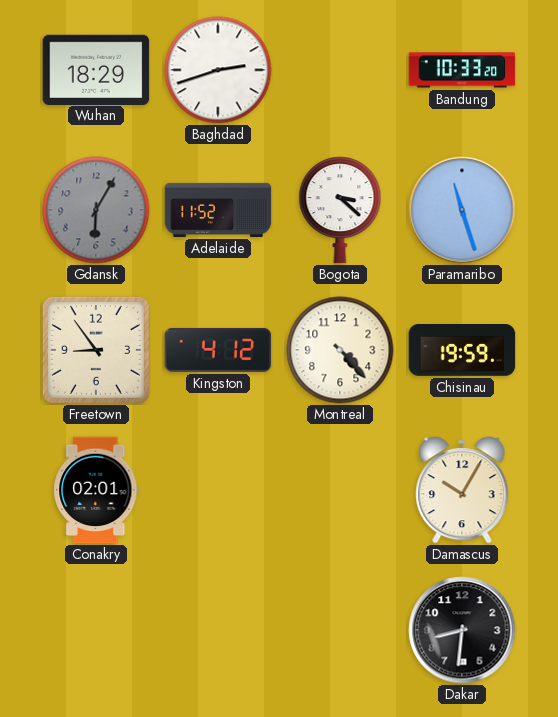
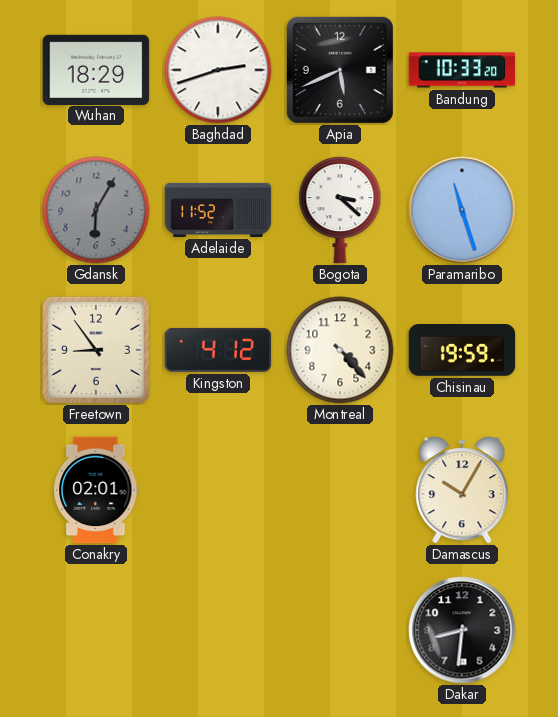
Apia: none -> 5:41 (340, 70)
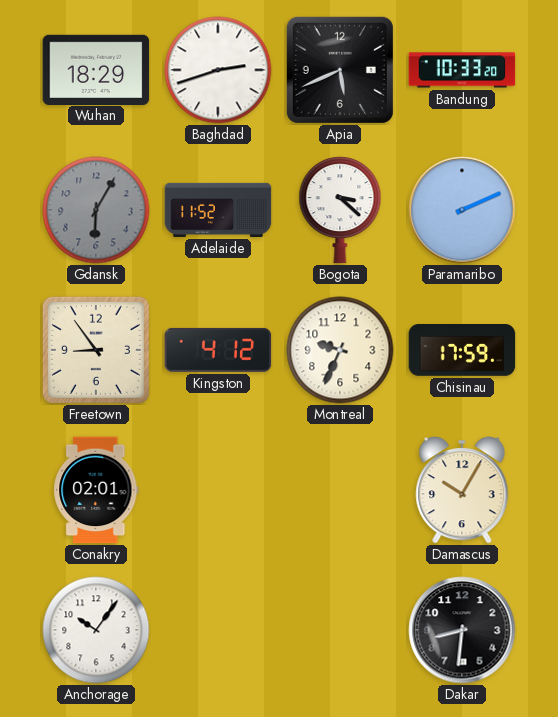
Paramaribo: 11:27 -> 2:11 (462, 210)
Montreal: 4:23 -> 9:34 (340, 350)
Chisinau: 19:59 -> 17:59 (462, 350)
Anchorage: none -> 10:06 (96, 630)
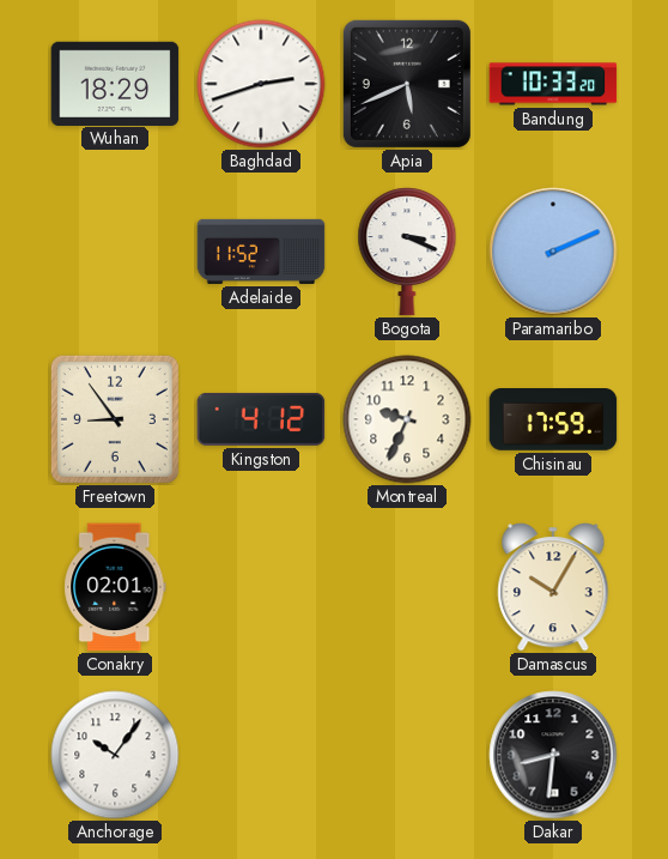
Gdansk: 6:05 -> none (96, 210)
Bogota: 3:22 -> 3:19 (407, 252)
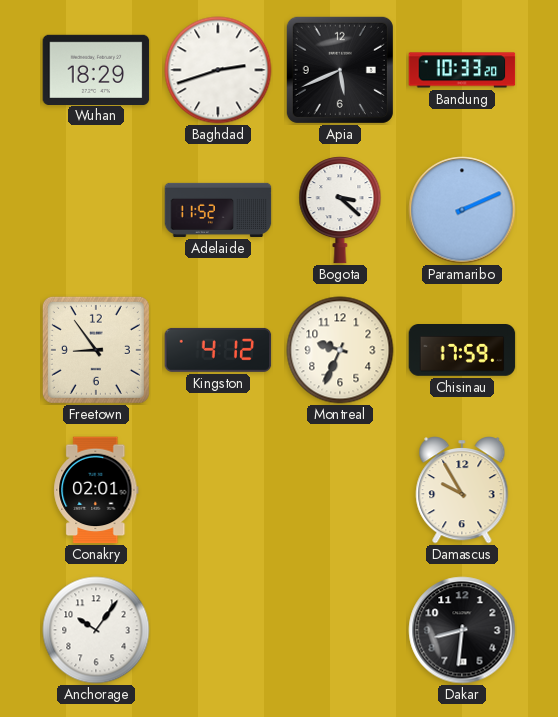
Bogota: 3:19 -> 3:22 (340, 210)
Damascus: 10:05 -> 9:55 (462, 491)
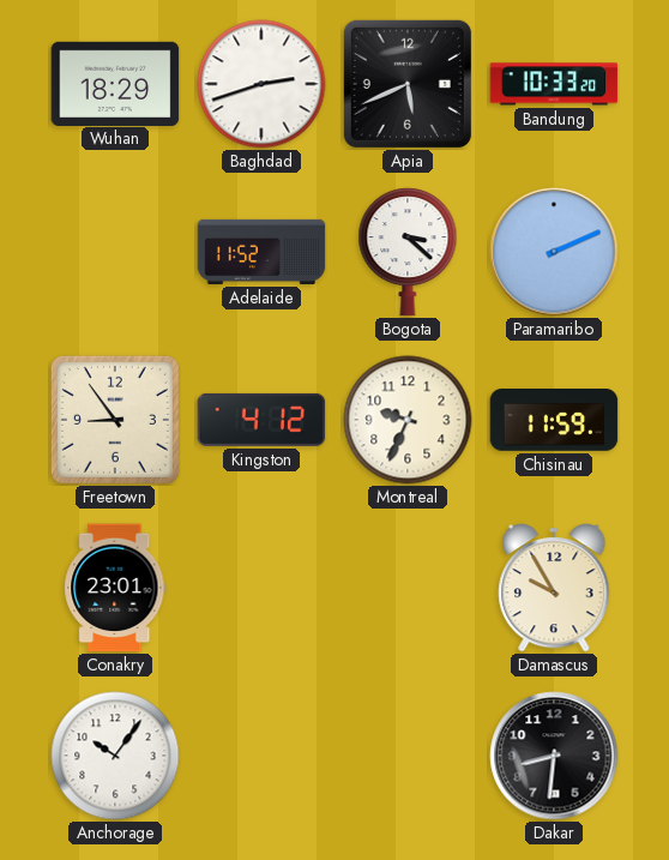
Chisinau: 17:59 -> 11:59 (554, 420)
Conakry: 02:01 -> 23:01 (115, 588)
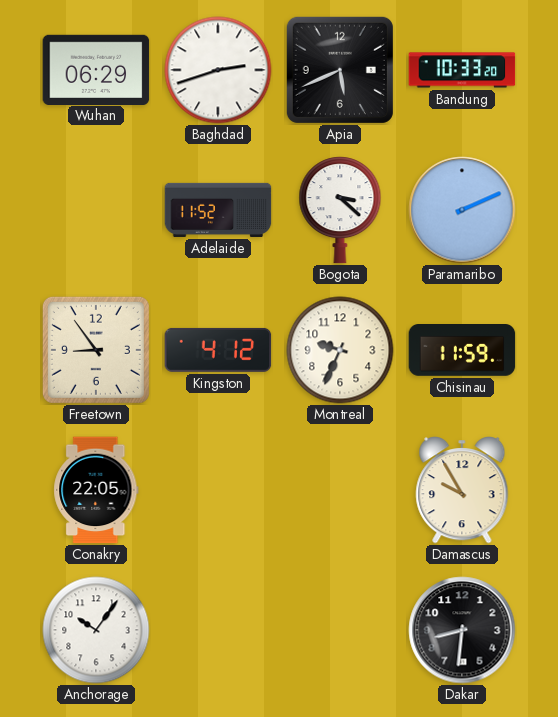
Wuhan: 18:29 -> 06:29 (96, 69)
Conakry: 23:01 -> 22:05 (96, 490)
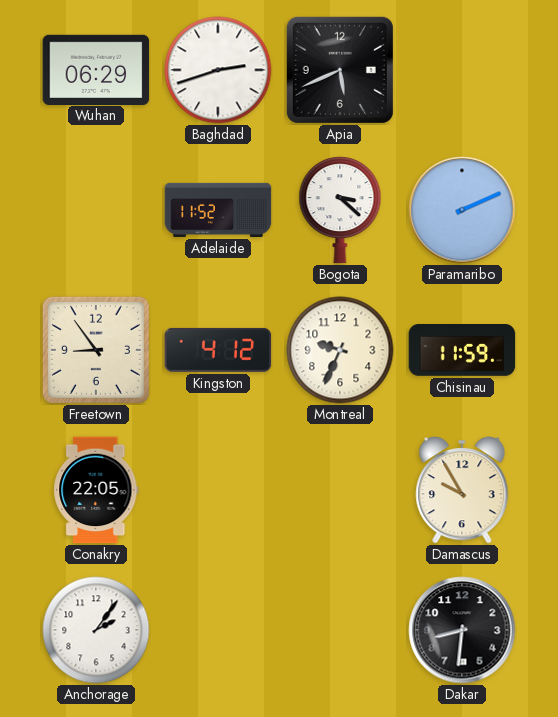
Bandung: 10:33 -> none (462, 70)
Anchorage: 10:06 -> 2:06 (96, 630)
